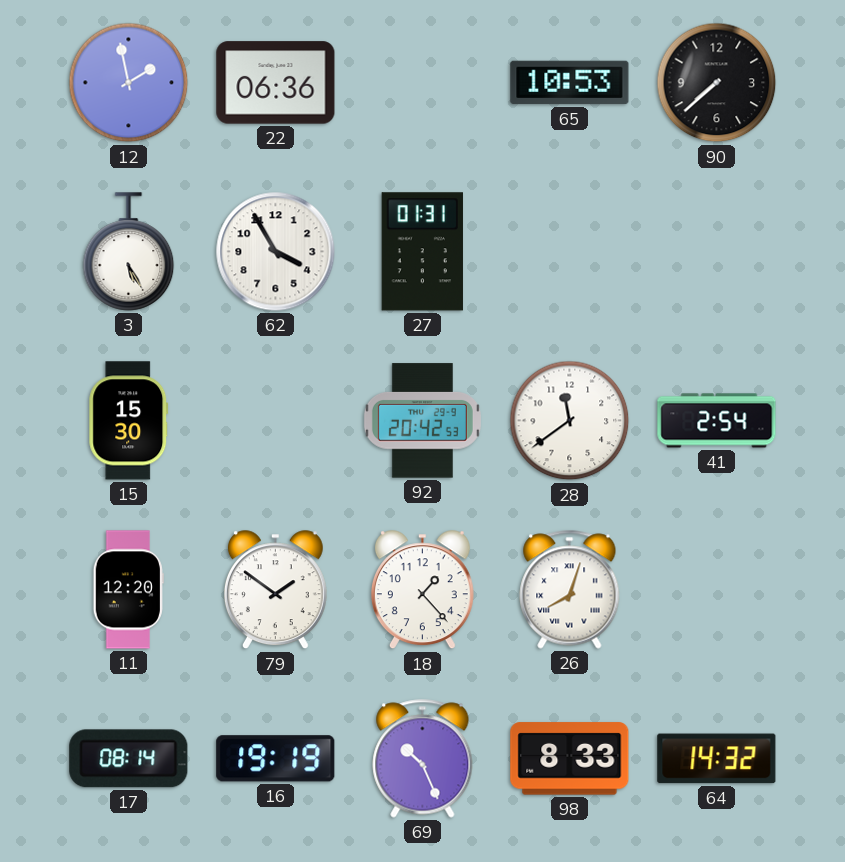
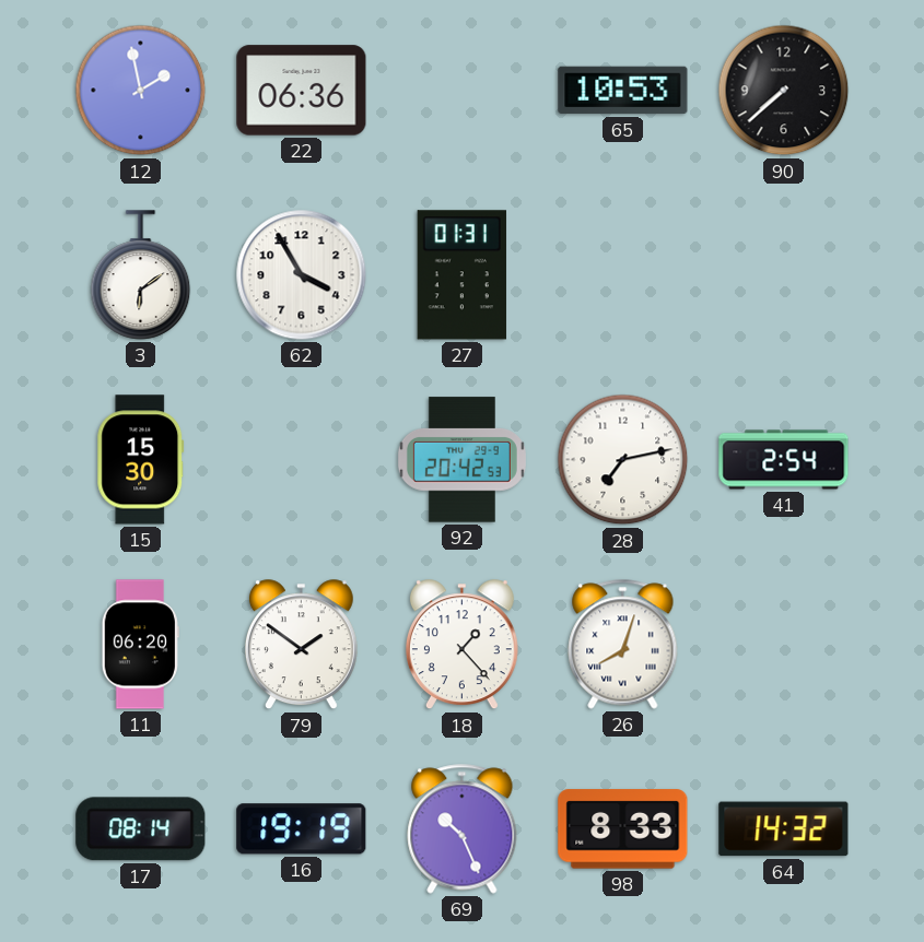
3: 5:25 -> 6:09 (141, 275)
28: 11:39 -> 7:13 (623, 460)
11: 12:20 -> 06:20 (140, 645)
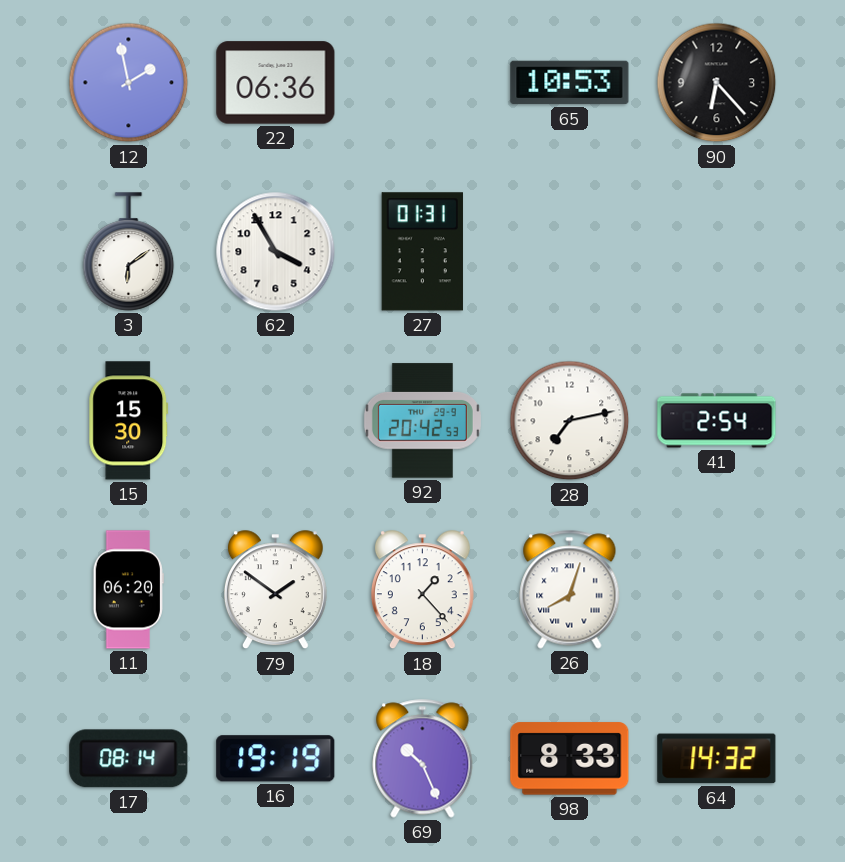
90: 7:38 -> 6:23 (717, 83)
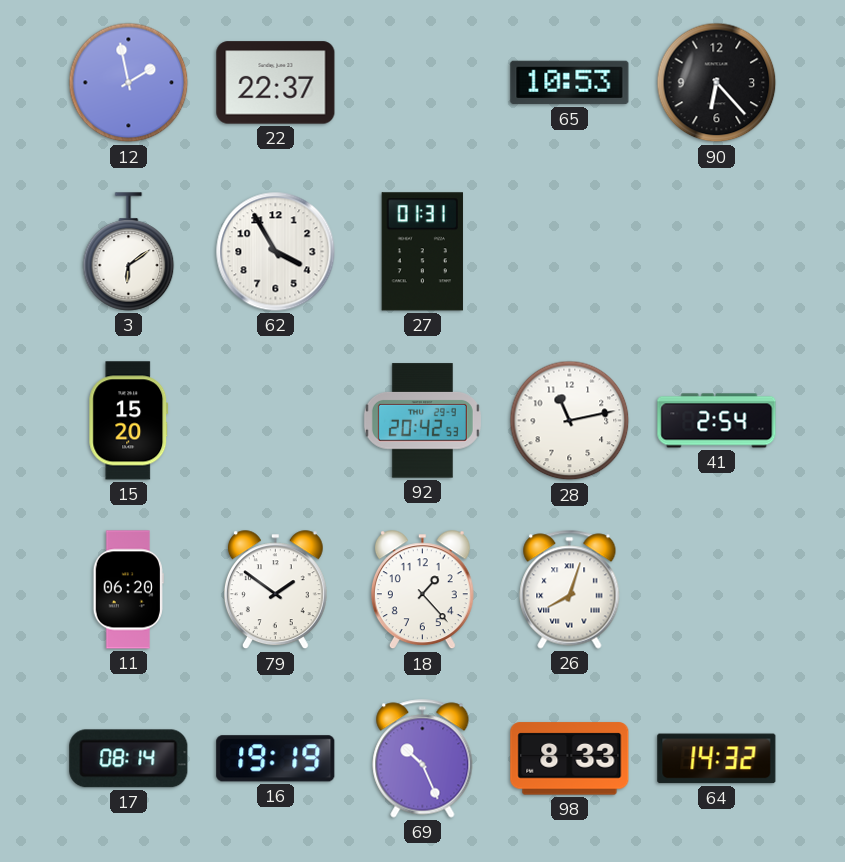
22: 06:36 -> 22:37 (276, 83)
15: 15:30 -> 15:20 (129, 421)
28: 7:13 -> 11:13 (570, 421)
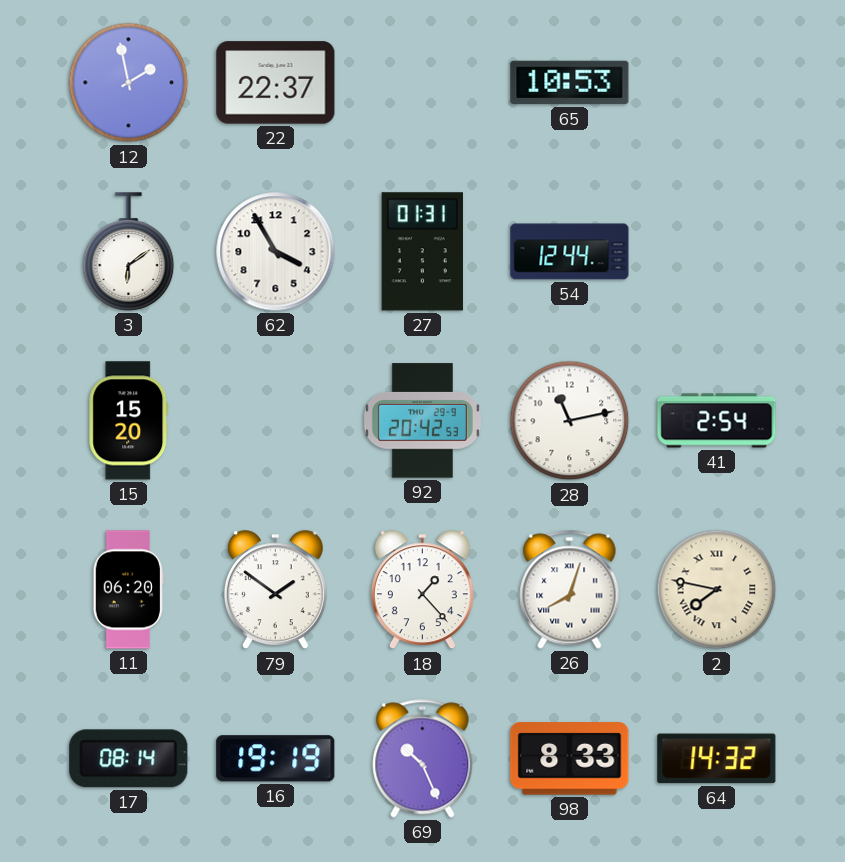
90: 6:23 -> none (717, 83)
54: none -> 12:44 (570, 252)
2: none -> 7:47 (717, 590)
